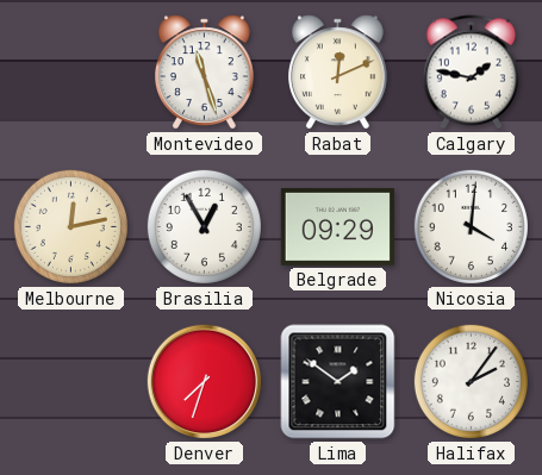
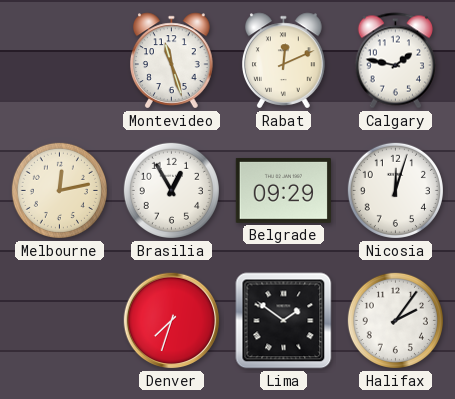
Nicosia: 4:01 -> 12:03 (395, 190)
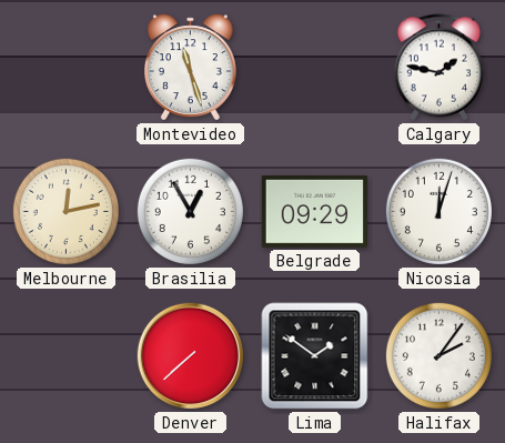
Rabat: 12:11 -> none (284, 61)
Denver: 7:33 -> 7:38 (191, 356)
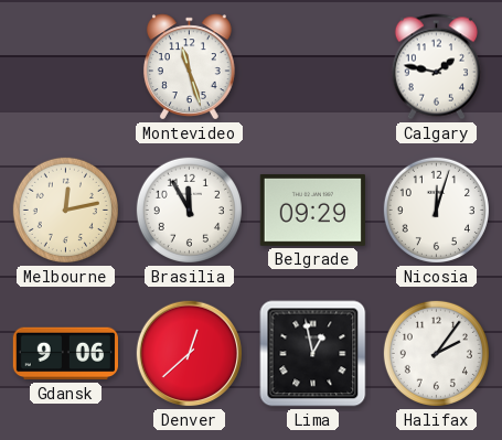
Brasilia: 12:55 -> 11:55 (189, 210)
Gdansk: none -> 9:06 (66, 354)
Denver: 7:38 -> 12:38 (190, 354)
Lima: 1:51 -> 12:58 (313, 354)
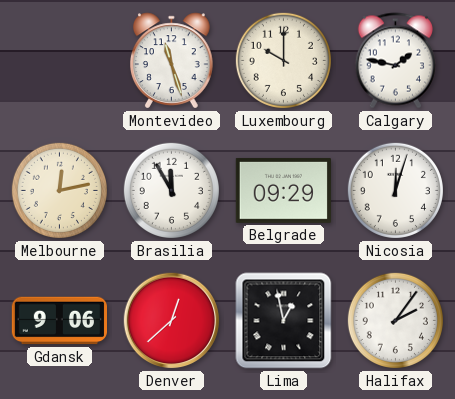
Luxembourg: none -> 10:00 (283, 60)
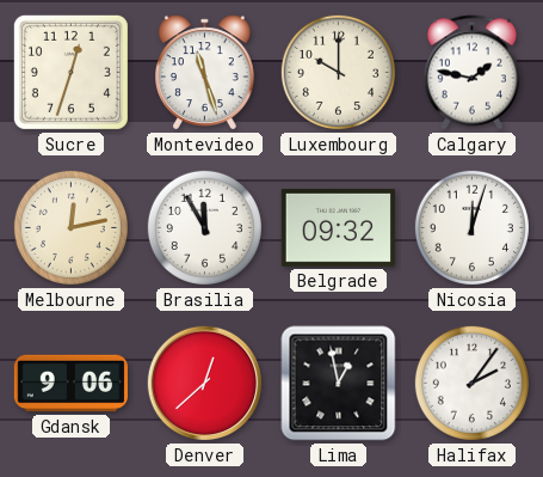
Sucre: none -> 12:33 (70, 72)
Belgrade: 09:29 -> 09:32 (338, 227)
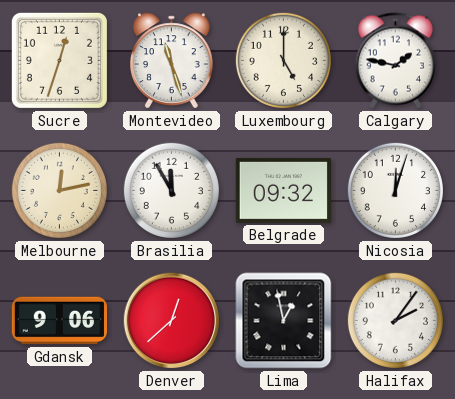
Luxembourg: 10:00 -> 5:00 (283, 60)
